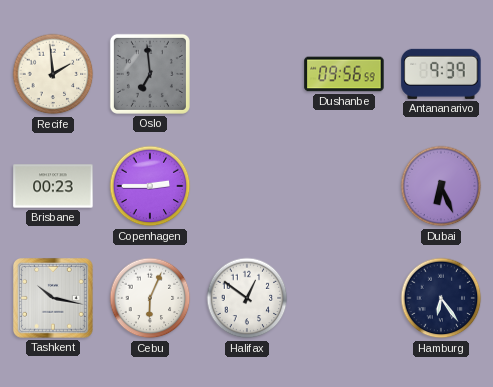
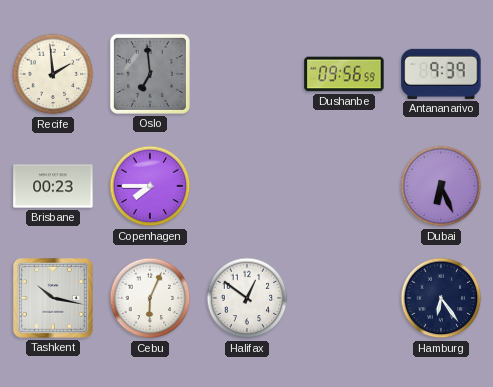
Copenhagen: 2:45 -> 7:45 (150, 186)
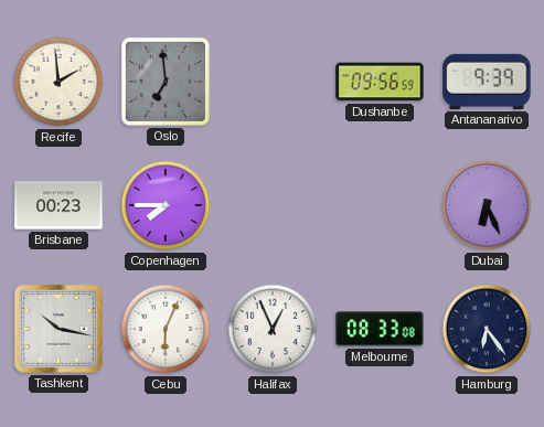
Halifax: 12:51 -> 12:56 (273, 329)
Melbourne: none -> 08:33 (380, 329)
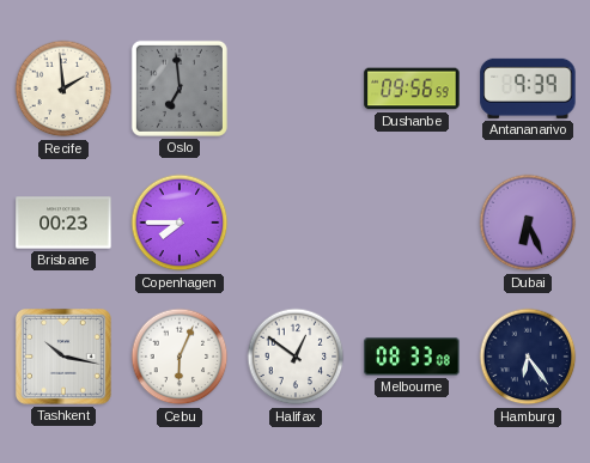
Halifax: 12:56 -> 12:51 (296, 357)
